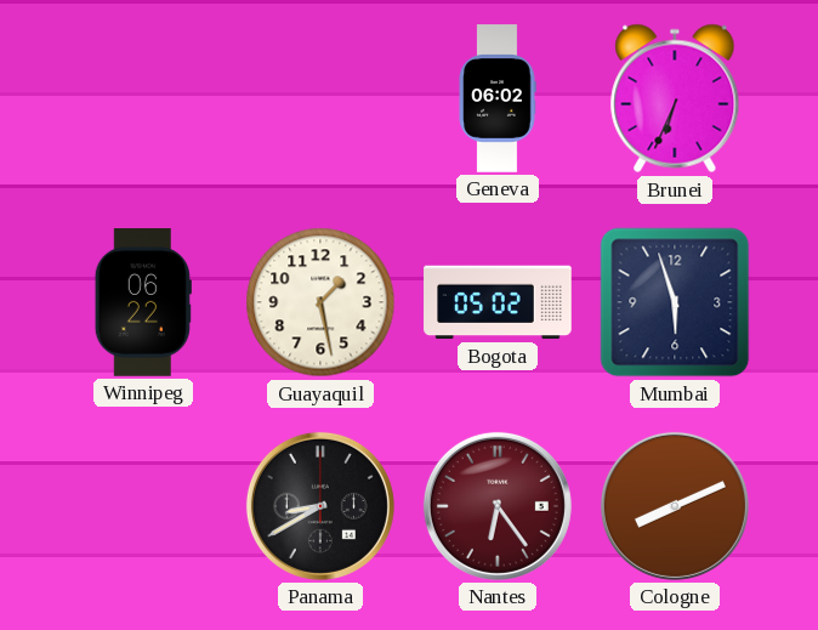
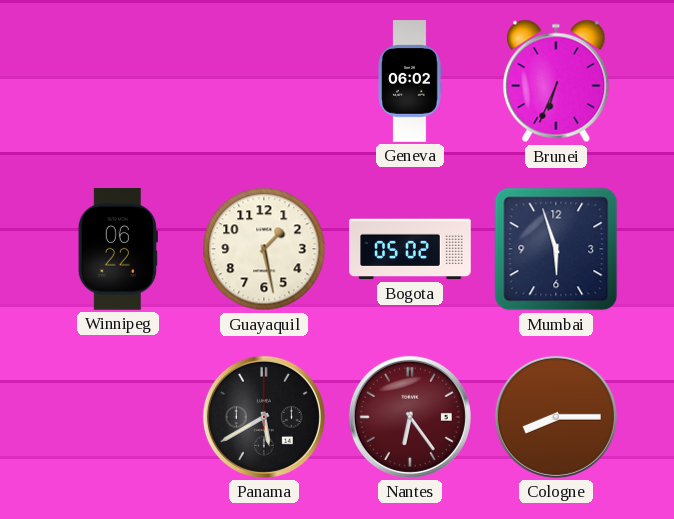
Panama: 8:40 -> 5:40 (264, 417)
Cologne: 8:11 -> 8:15 (556, 417)
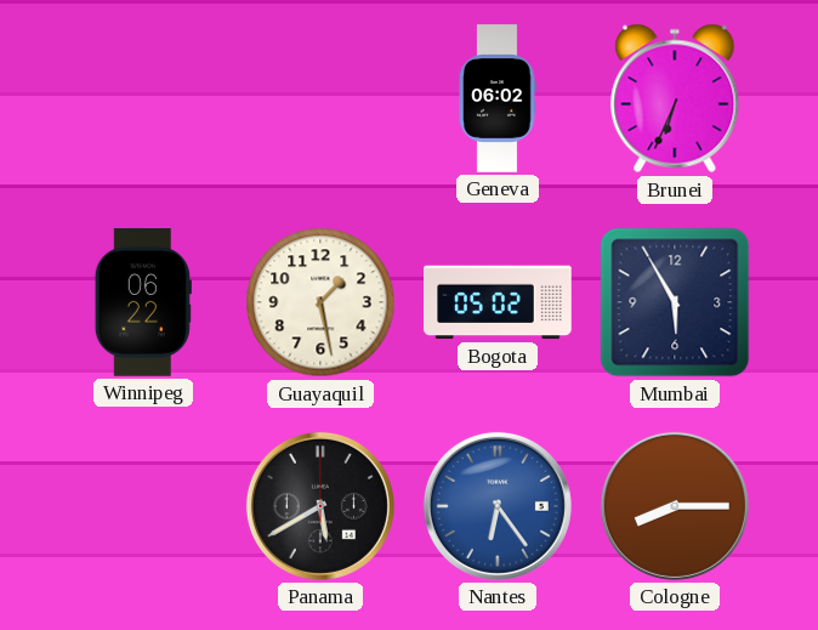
Mumbai: 5:57 -> 5:55 (675, 302)
Nantes dial: burgundy -> blue (498, 506)
